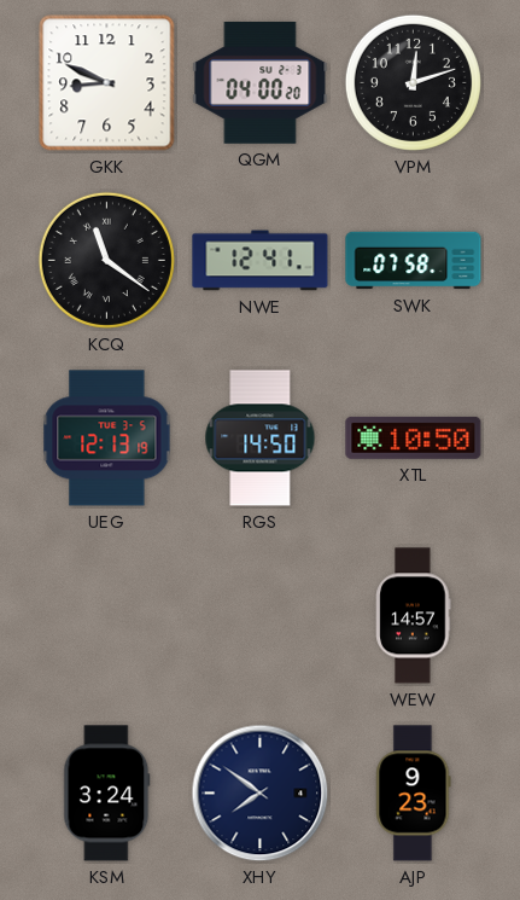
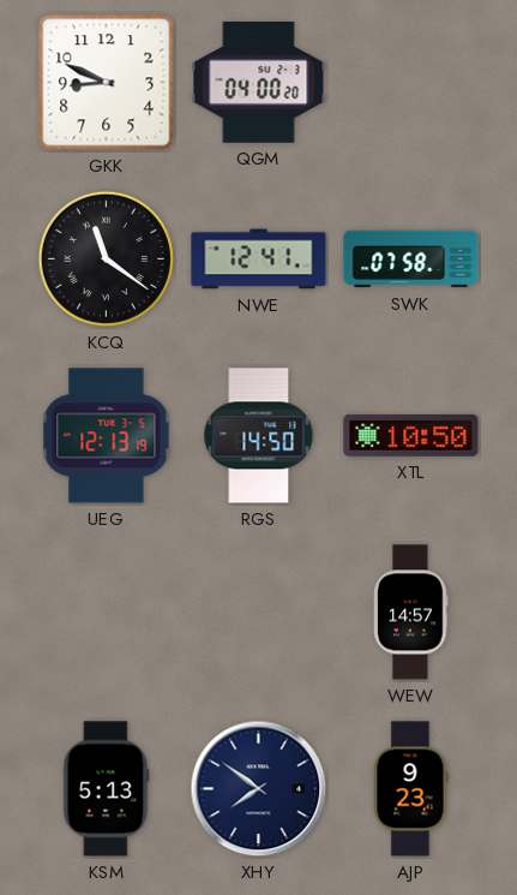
VPM: 12:12 -> none (413, 82)
KSM: 3:24 -> 5:13 (107, 789)
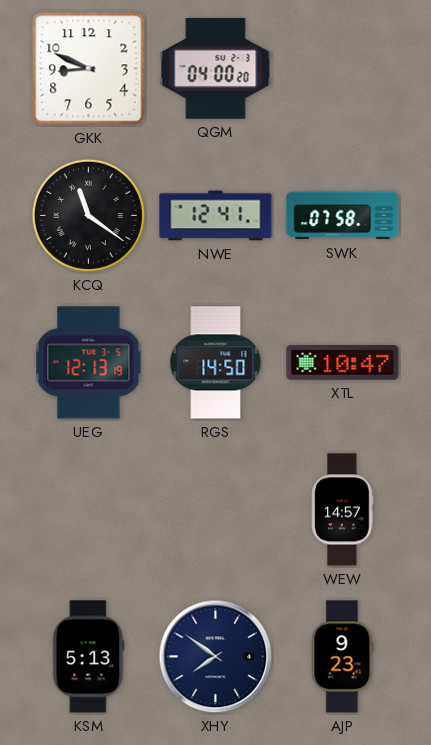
XTL: 10:50 -> 10:47 (343, 362)
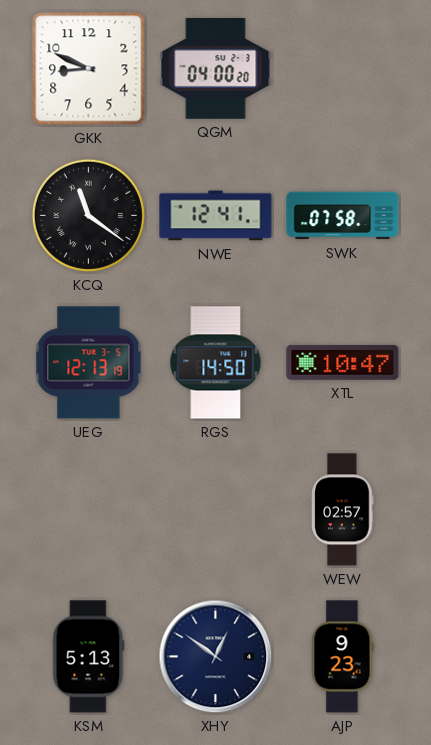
WEW: 14:57 -> 02:57 (343, 510)
XHY: 7:51 -> 12:51 (216, 657)
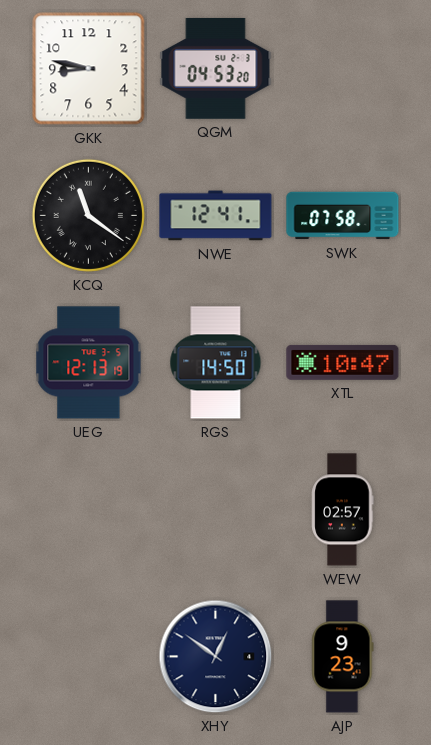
GKK: 8:49 -> 8:47 (89, 69)
QGM: 04:00 -> 04:53 (216, 69)
KSM: 5:13 -> none (89, 657)
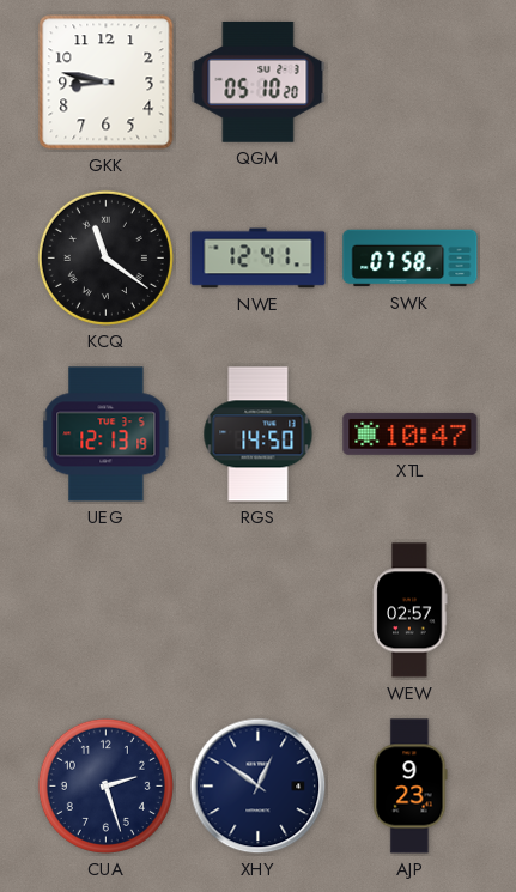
QGM: 04:53 -> 05:10 (259, 83)
CUA: none -> 2:27 (105, 785)
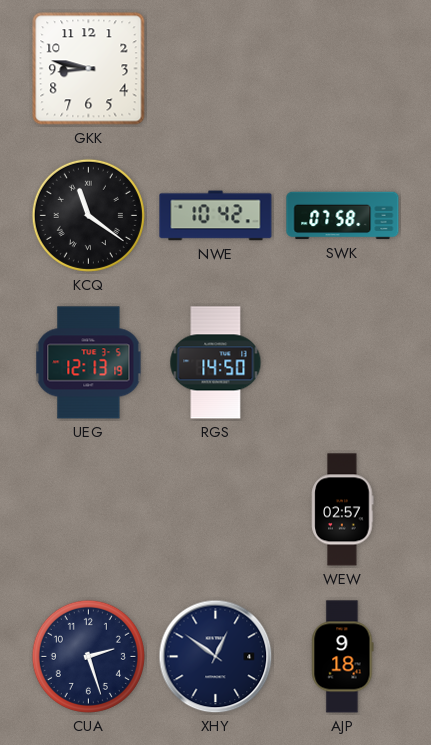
QGM: 05:10 -> none (259, 83)
NWE: 12:41 -> 10:42 (216, 216)
XTL: 10:47 -> none (411, 433)
AJP: 9:23 -> 9:18 (343, 657)
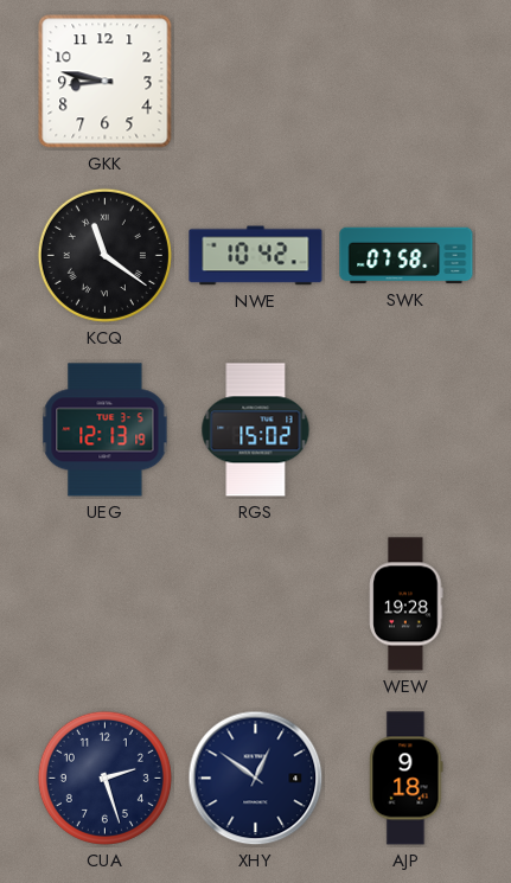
RGS: 14:50 -> 15:02 (256, 430)
WEW: 02:57 -> 19:28 (407, 604)
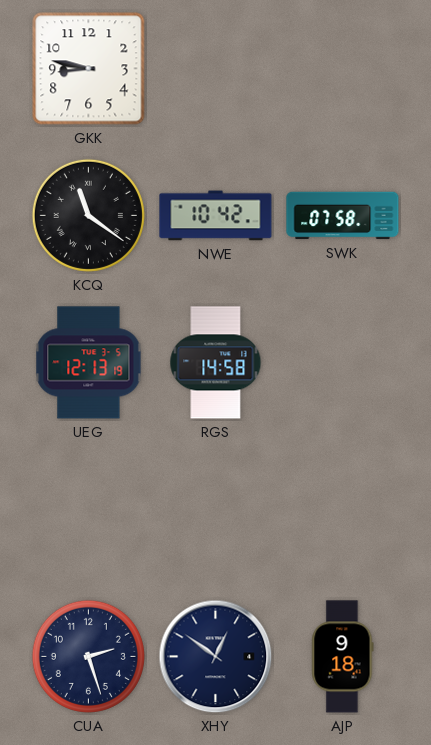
RGS: 15:02 -> 14:58 (216, 363)
WEW: 19:28 -> none (407, 604)
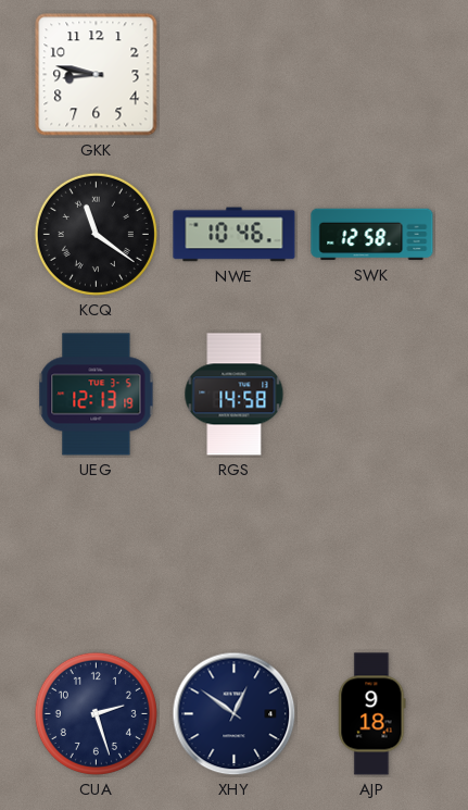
NWE: 10:42 -> 10:46 (235, 235)
SWK: 07:58 -> 12:58 (372, 235)
